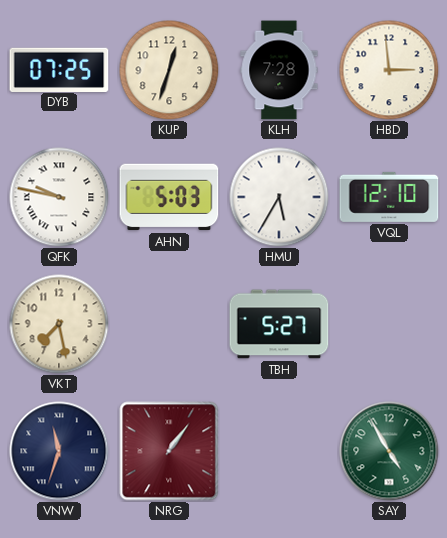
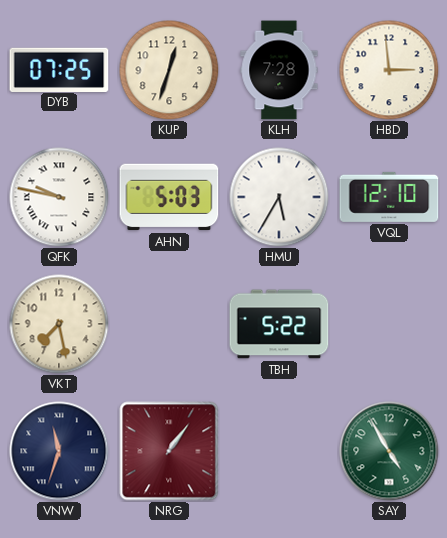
TBH: 5:27 -> 5:22 (279, 324)
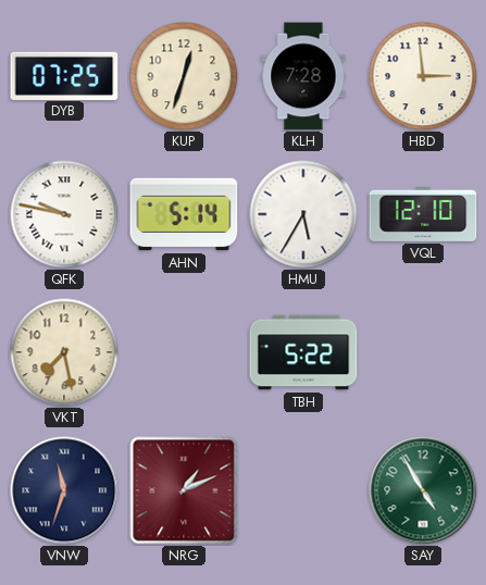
AHN: 5:03 -> 5:14 (184, 214)
NRG: 1:06 -> 1:11 (184, 490)
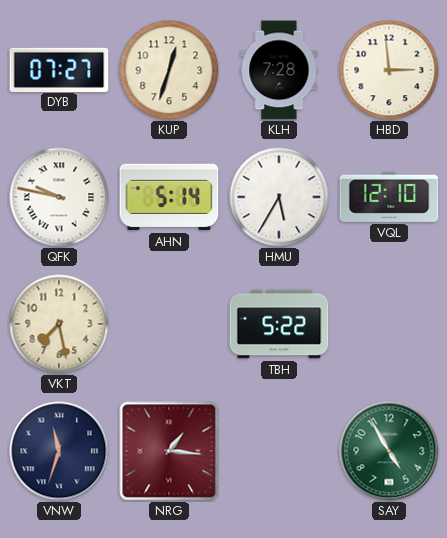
DYB: 07:25 -> 07:27 (59, 69)
NRG: 1:11 -> 1:16 (169, 451)
